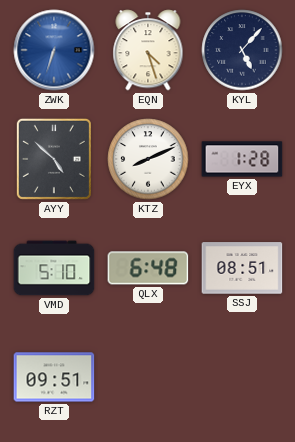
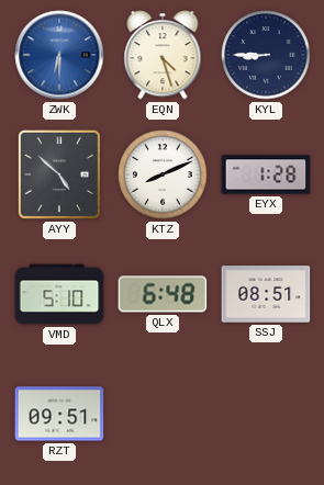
ZWK: 6:33 -> 6:30 (59, 55)
KYL: 5:07 -> 8:45 (266, 55)
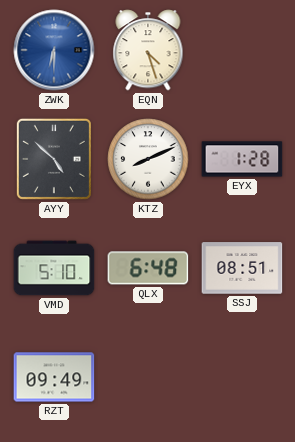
KYL: 8:45 -> none (266, 55)
RZT: 09:51 -> 09:49 (54, 377)
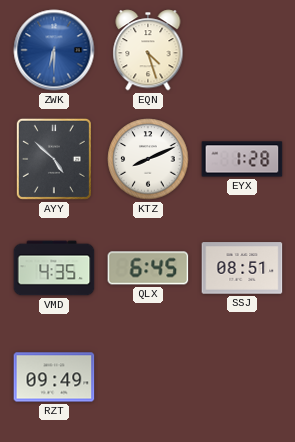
VMD: 5:10 -> 4:35 (54, 268)
QLX: 6:48 -> 6:45 (148, 268)
